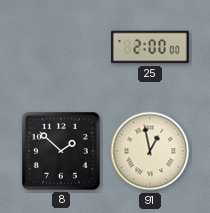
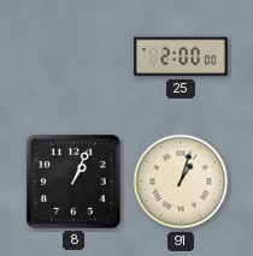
8: 1:52 -> 1:04 (75, 183)
91: 12:58 -> 1:03 (181, 181)
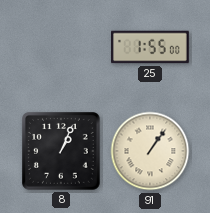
25: 2:00 -> 1:55 (151, 47)
91: 1:03 -> 1:06 (150, 151)
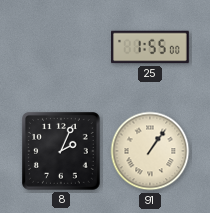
8: 1:04 -> 2:04 (62, 152)
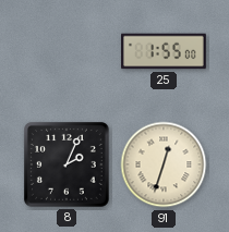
91: 1:06 -> 12:33 (164, 164)
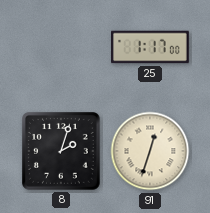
25: 1:55 -> 1:17 (151, 47)
8: 2:04 -> 2:03 (62, 152)
